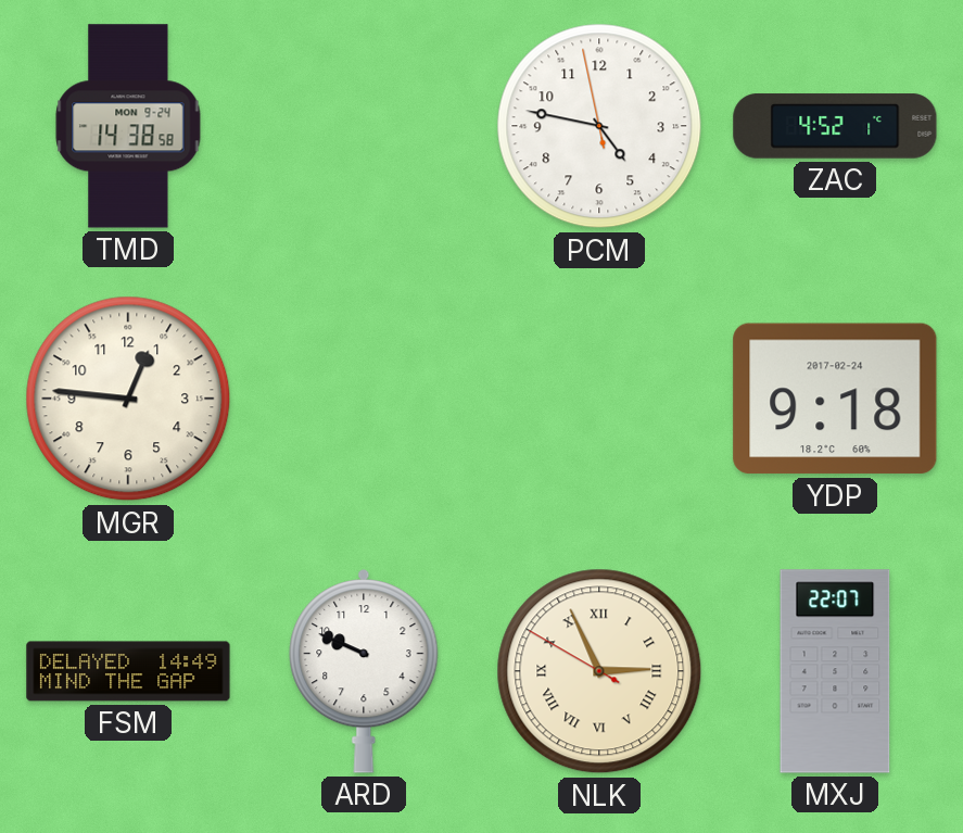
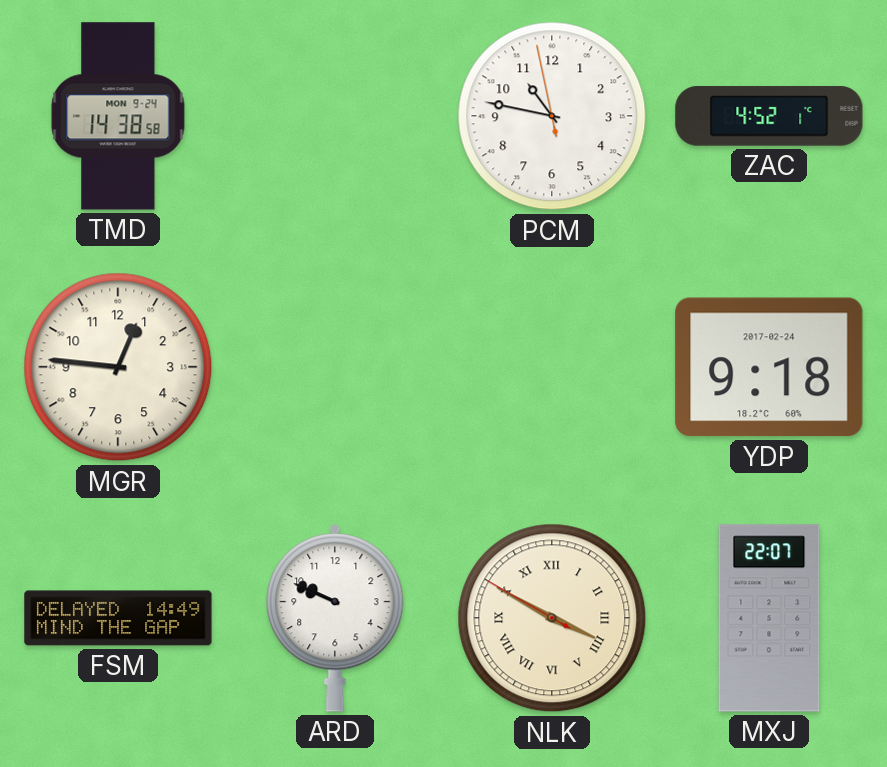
PCM: 4:46 -> 10:46 (552, 116)
NLK: 2:55 -> 3:49 (552, 618)
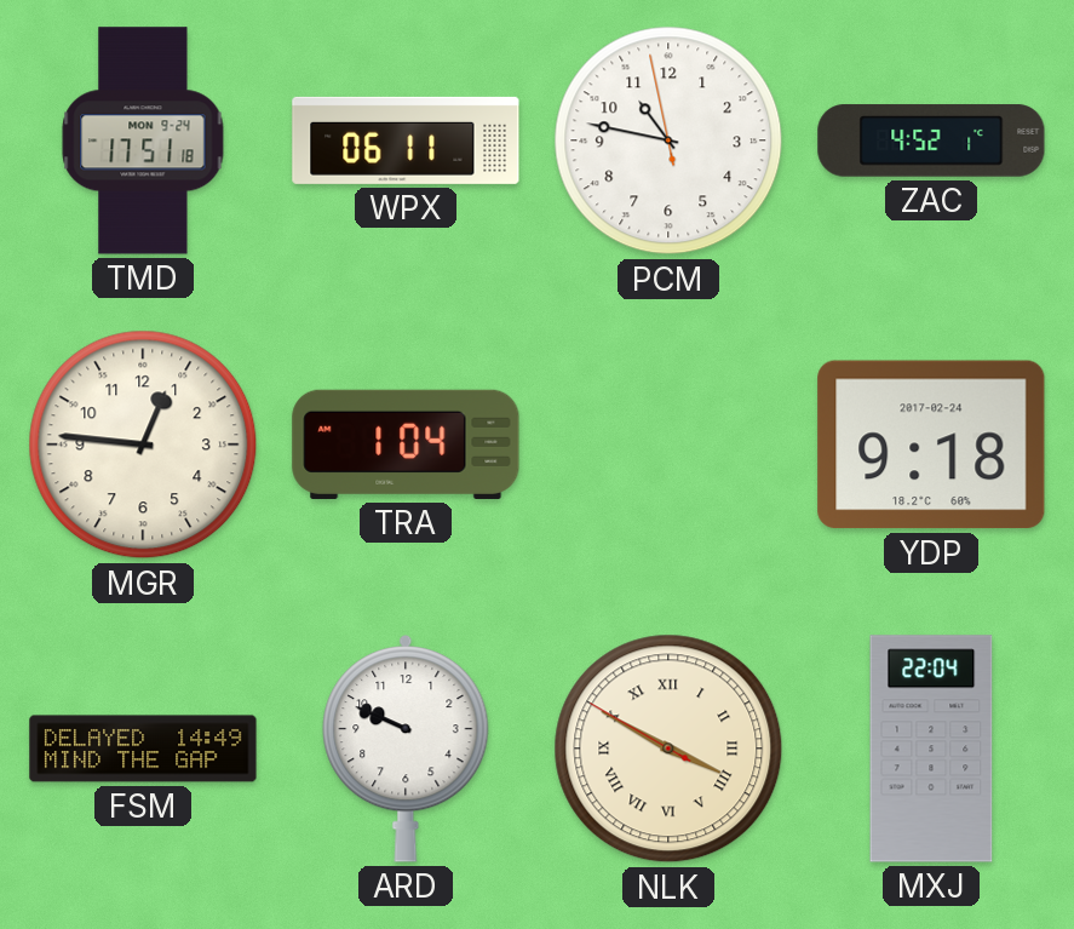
TMD: 14:38 -> 17:51 (143, 141)
WPX: none -> 06:11 (406, 141)
TRA: none -> 1:04 (406, 445)
MXJ: 22:07 -> 22:04 (931, 749)
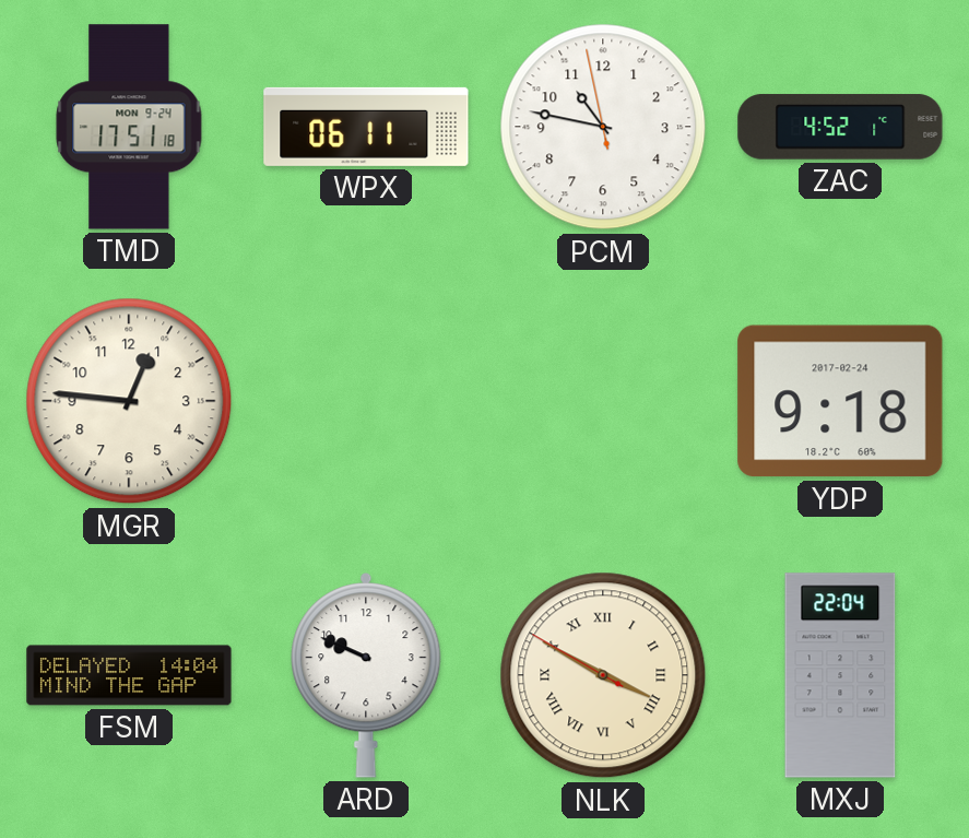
TRA: 1:04 -> none (406, 445)
FSM: 14:49 -> 14:04 (129, 675)
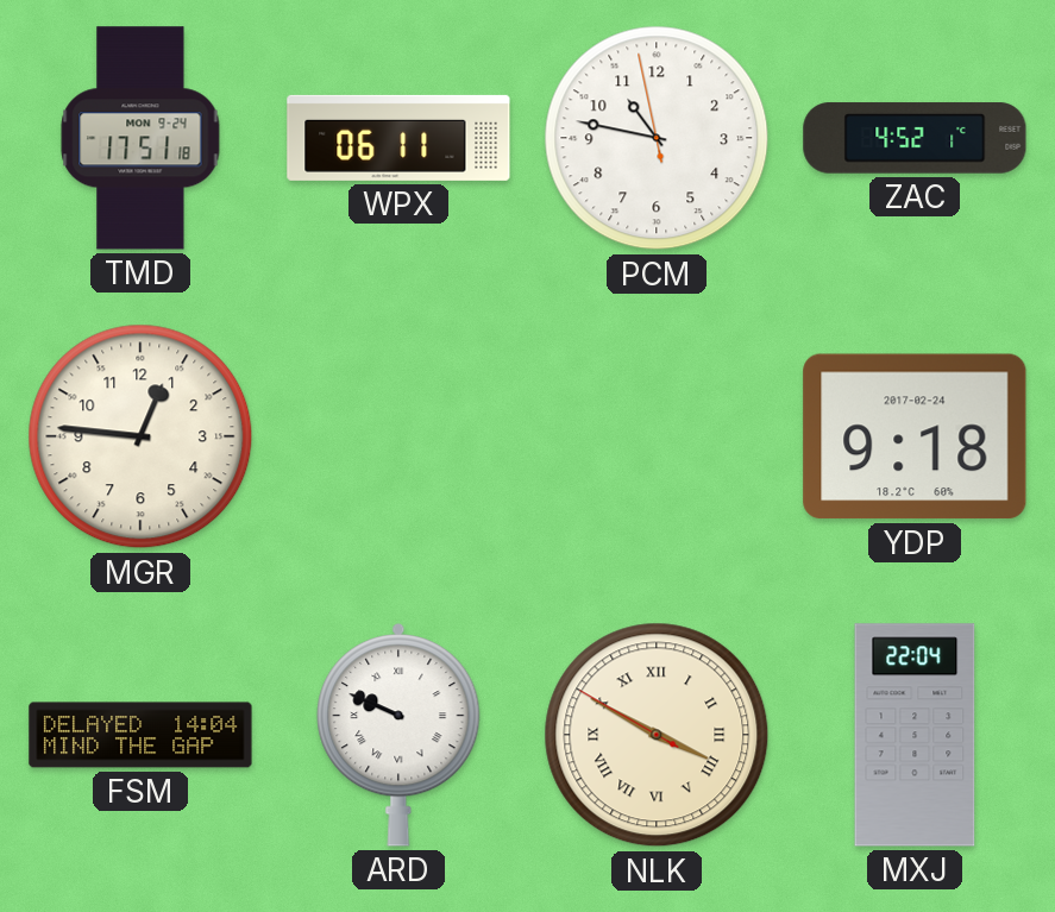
ARD numerals: Arabic -> Roman (398, 735)
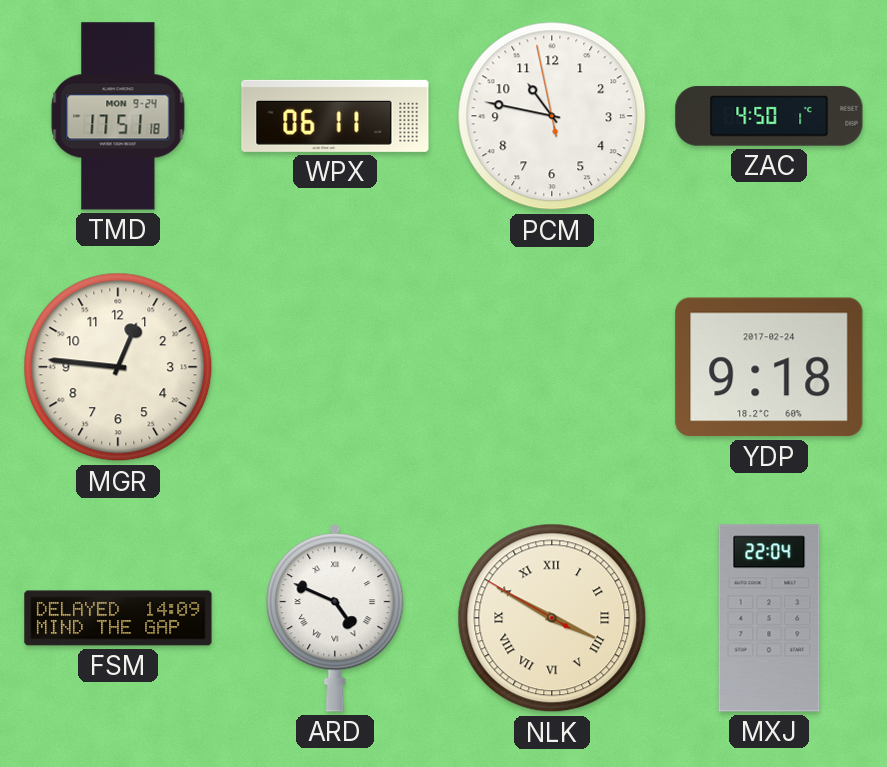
ZAC: 4:52 -> 4:50 (769, 116)
FSM: 14:04 -> 14:09 (118, 618)
ARD: 9:49 -> 4:49 (335, 618)
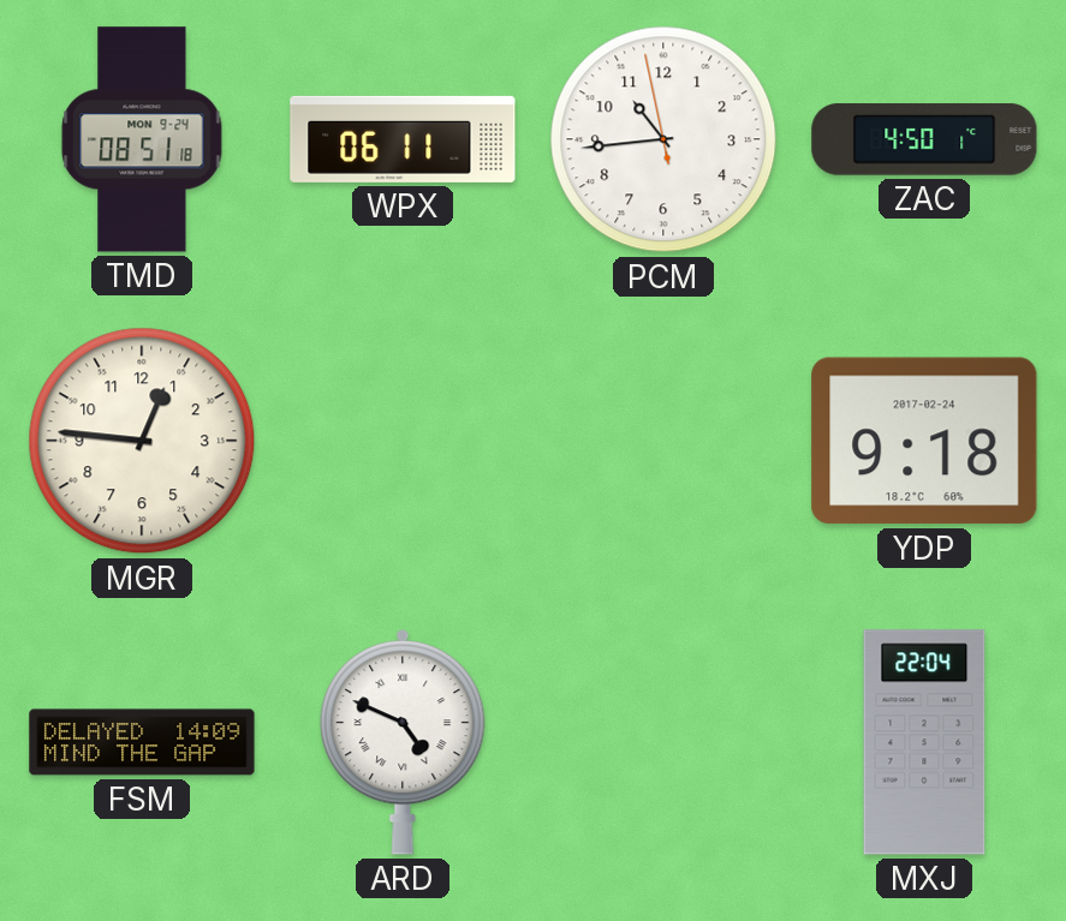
TMD: 17:51 -> 08:51 (142, 139)
PCM: 10:46 -> 10:43 (663, 139)
NLK: 3:49 -> none (552, 618)
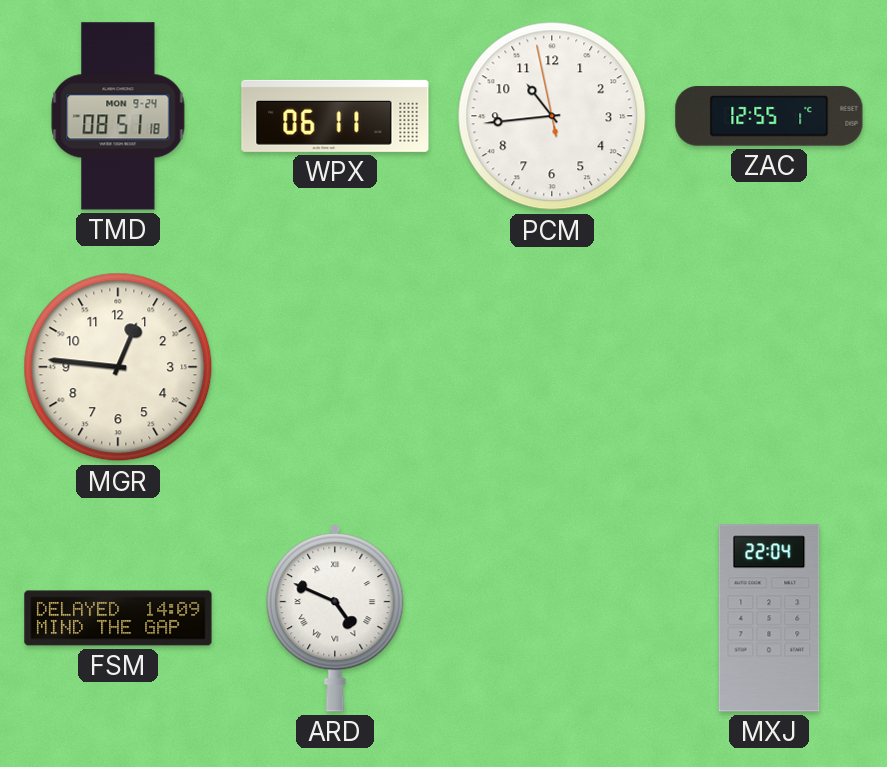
ZAC: 4:50 -> 12:55 (769, 116)
YDP: 9:18 -> none (924, 441)
